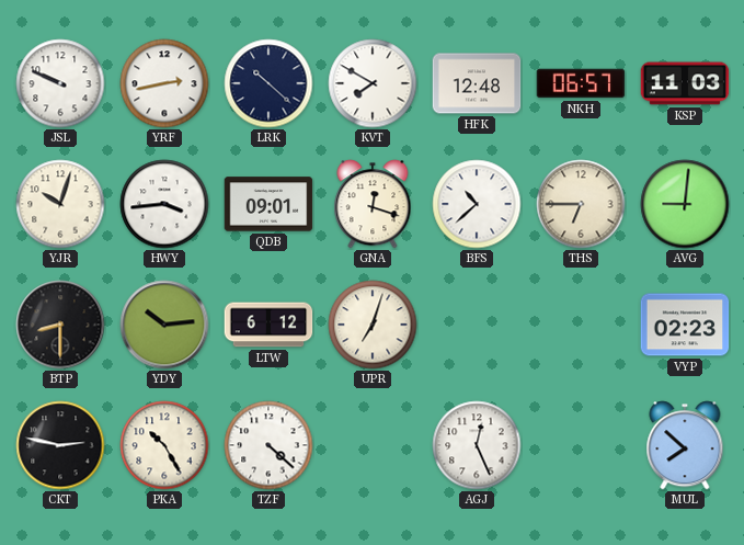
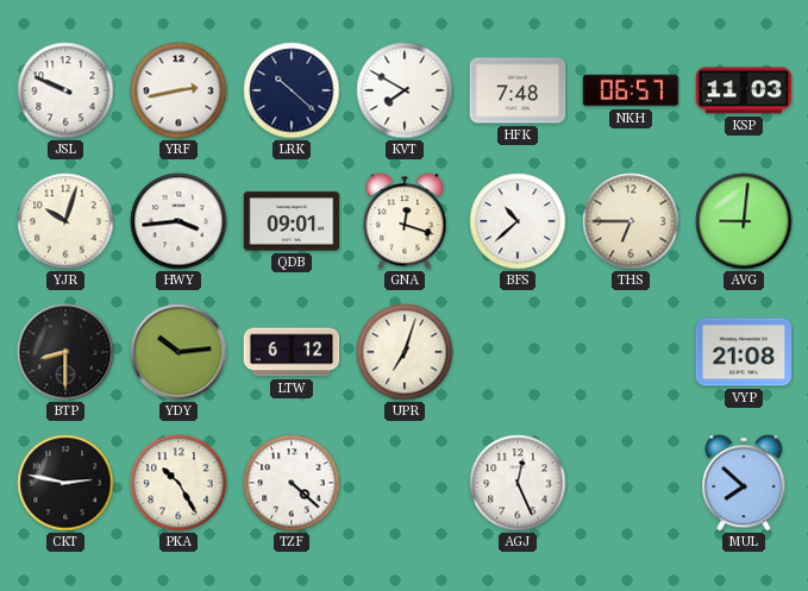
HFK: 12:48 -> 7:48 (518, 90)
VYP: 02:23 -> 21:08 (744, 352)
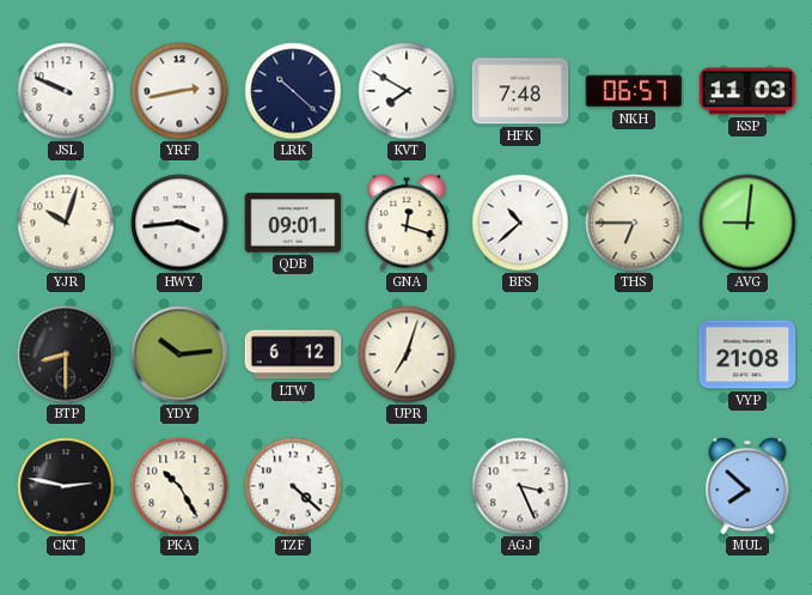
AGJ: 12:26 -> 3:26 (520, 486)
